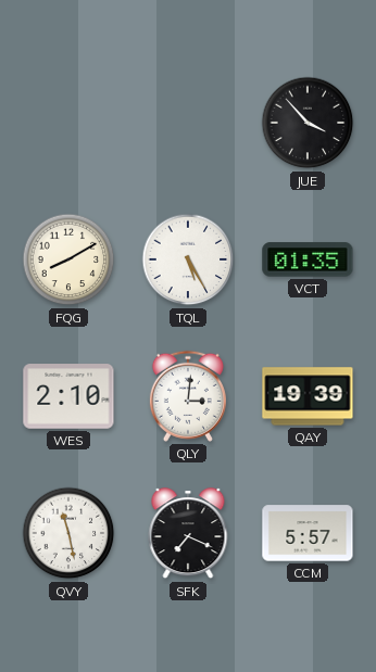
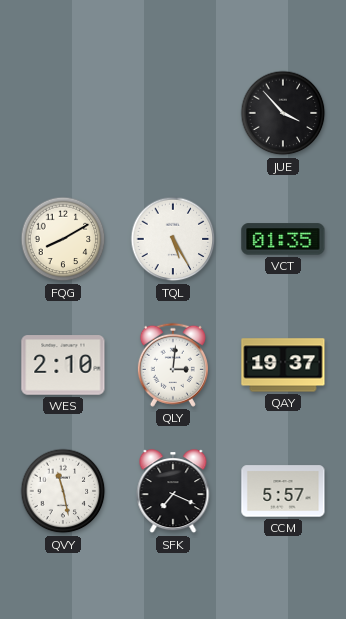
QAY: 19:39 -> 19:37 (283, 365)
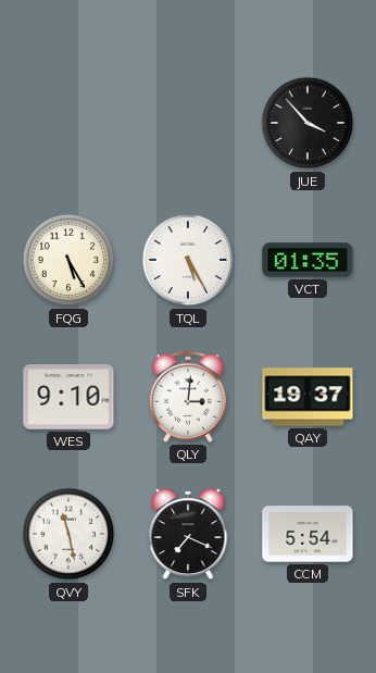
FQG: 8:10 -> 5:25 (68, 260)
WES: 2:10 -> 9:10 (68, 397)
CCM: 5:57 -> 5:54 (308, 534)
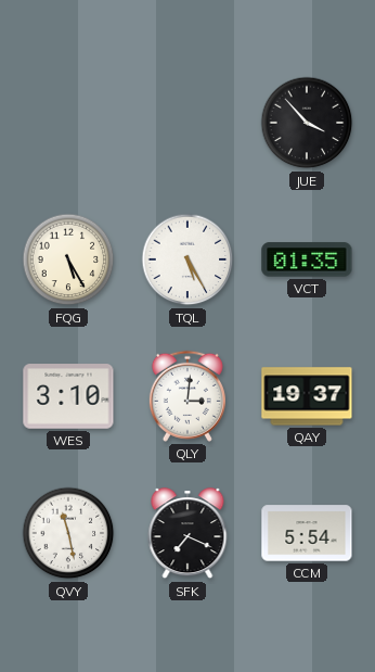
WES: 9:10 -> 3:10 (68, 396)
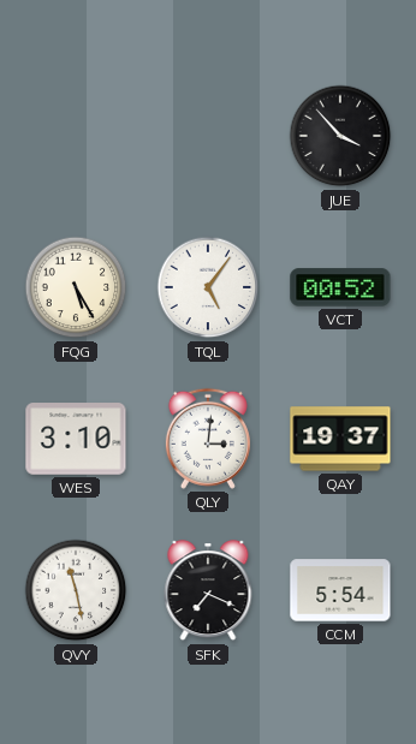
TQL: 5:25 -> 5:06 (208, 287)
VCT: 01:35 -> 00:52 (340, 287)
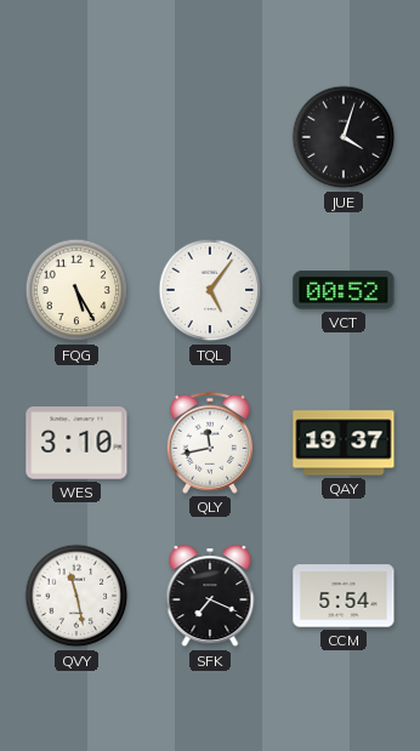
JUE: 3:53 -> 4:03 (344, 137)
QLY: 3:01 -> 11:43 (210, 443)
